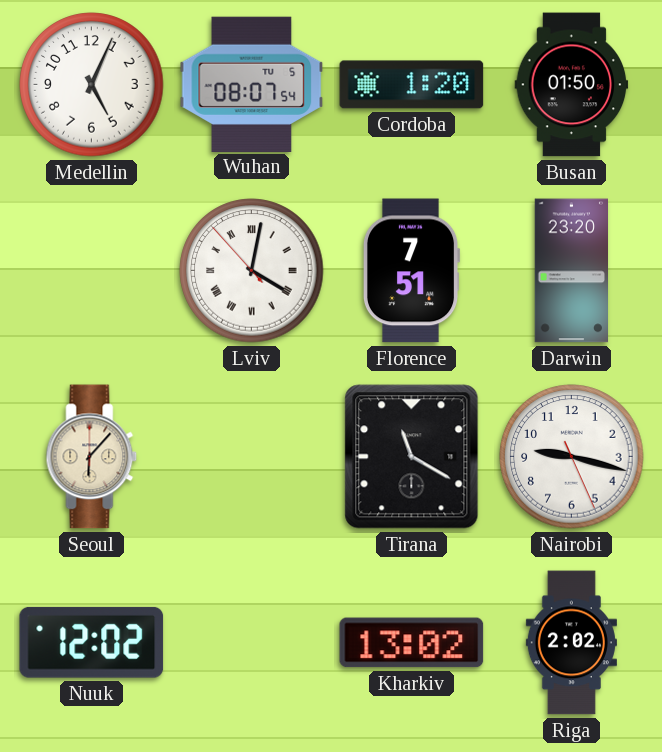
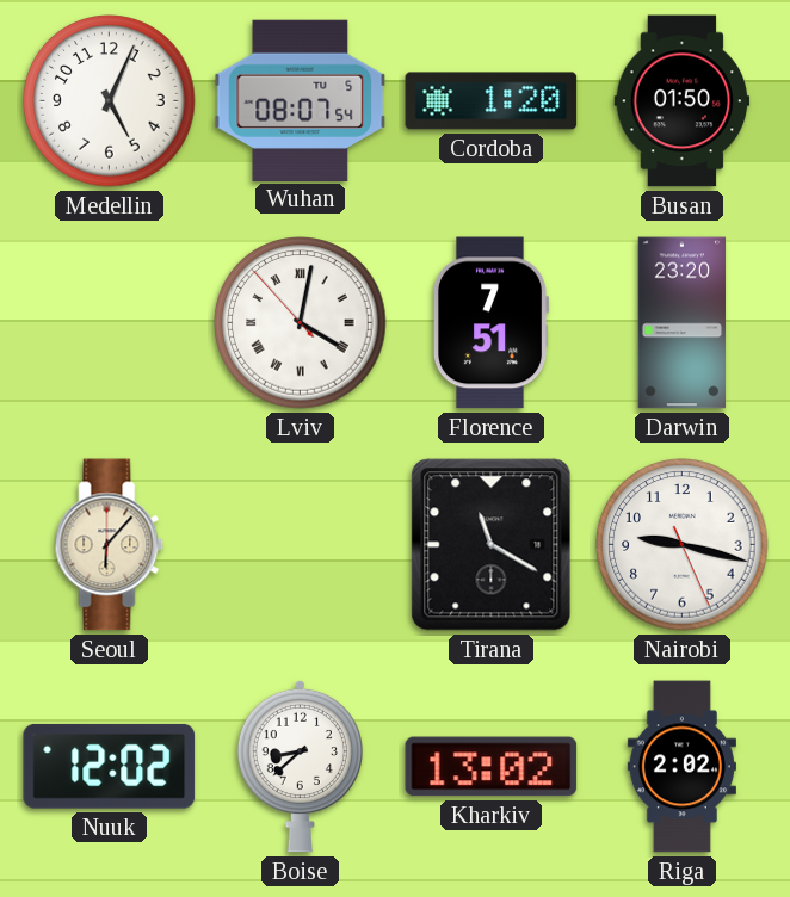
Boise: none -> 8:38 (300, 766)
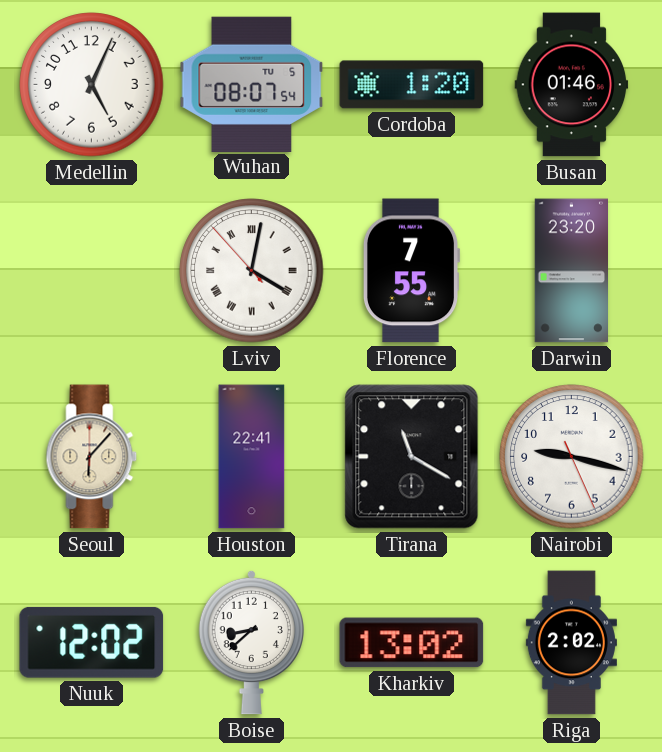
Busan: 01:50 -> 01:46 (572, 85)
Florence: 7:51 -> 7:55 (411, 271)
Houston: none -> 22:41 (252, 457)
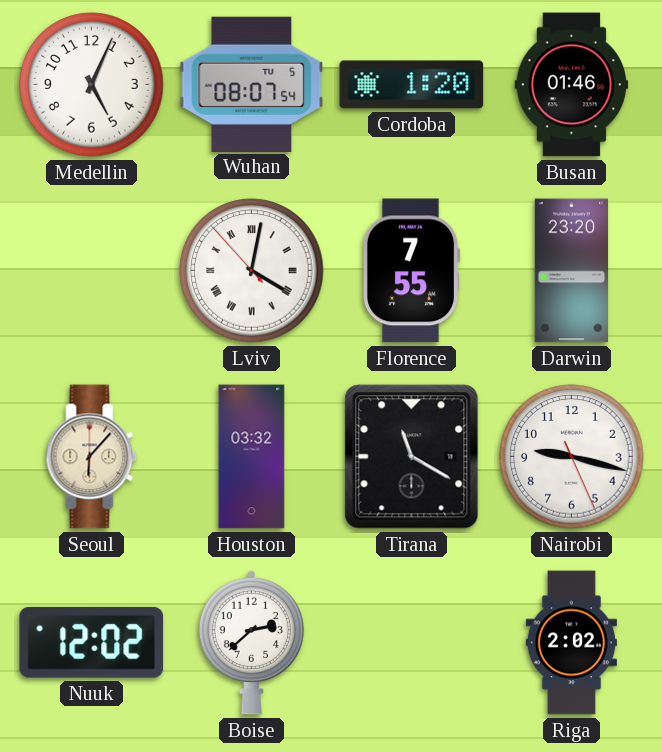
Houston: 22:41 -> 03:32 (252, 457)
Boise: 8:38 -> 2:38 (251, 642)
Kharkiv: 13:02 -> none (412, 643)
